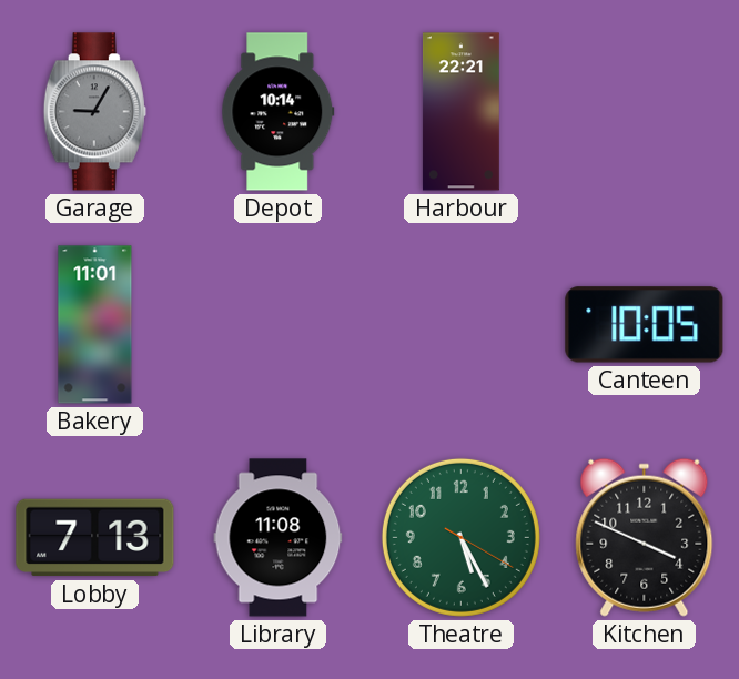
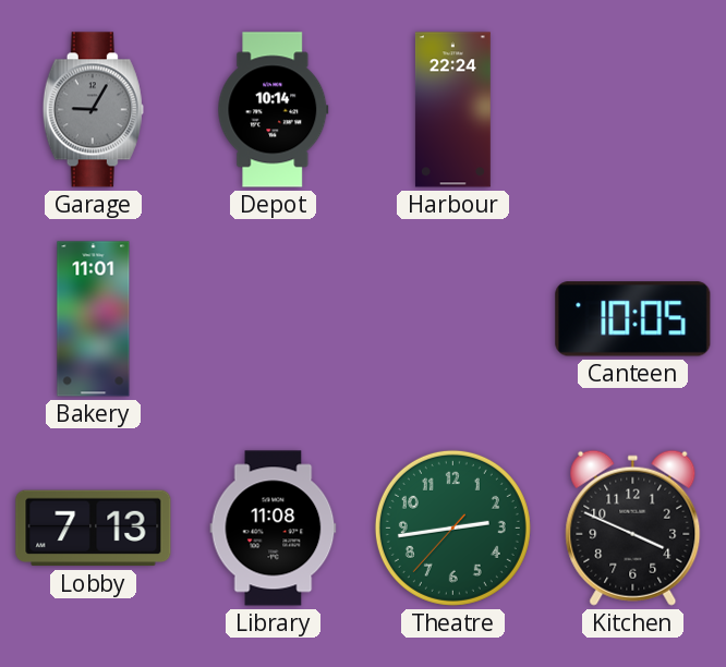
Harbour: 22:21 -> 22:24 (452, 110)
Theatre: 5:25 -> 2:43 (452, 527)
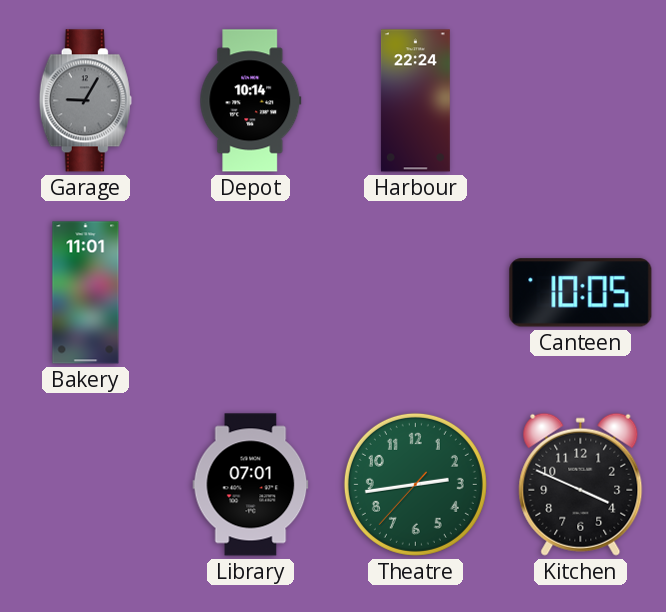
Lobby: 7:13 -> none (94, 529)
Library: 11:08 -> 07:01 (251, 485)
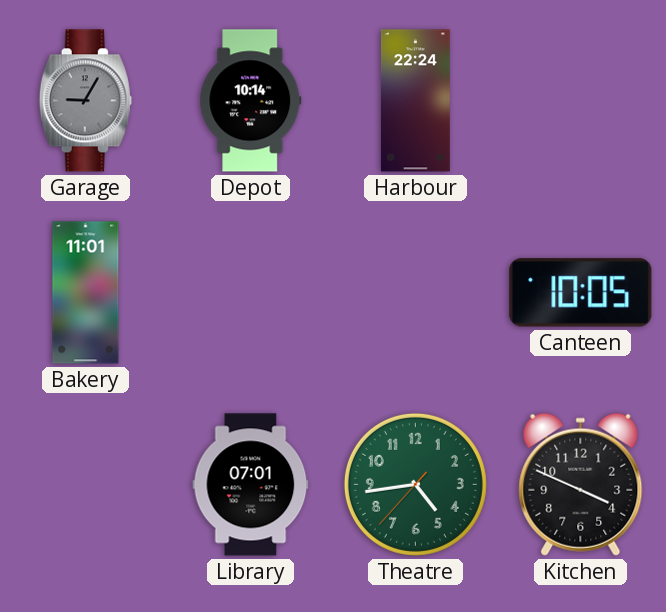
Theatre: 2:43 -> 4:43 (415, 484)
